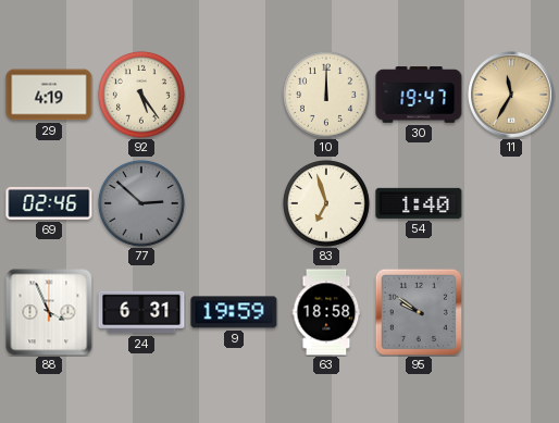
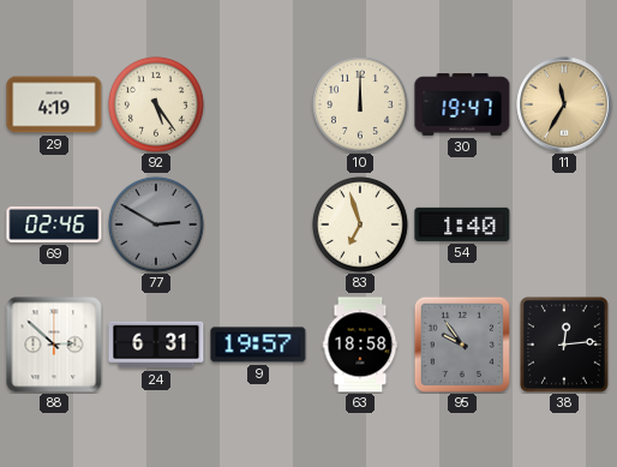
77: 2:52 -> 2:50 (156, 224)
88: 3:56 -> 2:52 (54, 345)
9: 19:59 -> 19:57 (258, 345)
95: 9:51 -> 9:54 (461, 343)
38: none -> 12:14 (564, 345)
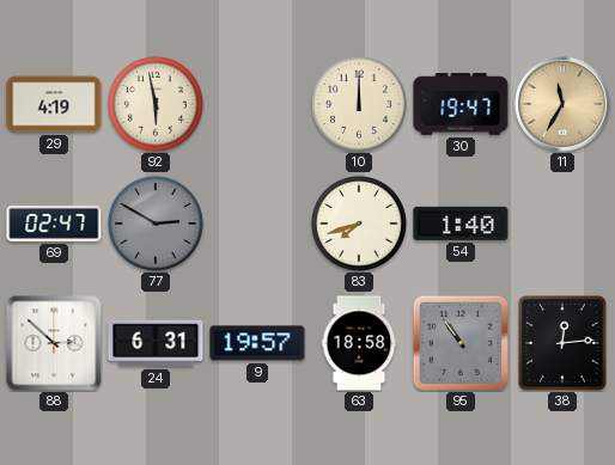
92: 5:24 -> 5:58 (156, 104)
69: 02:46 -> 02:47 (54, 224)
83: 6:57 -> 7:42 (359, 224)
95: 9:54 -> 10:54 (459, 342)
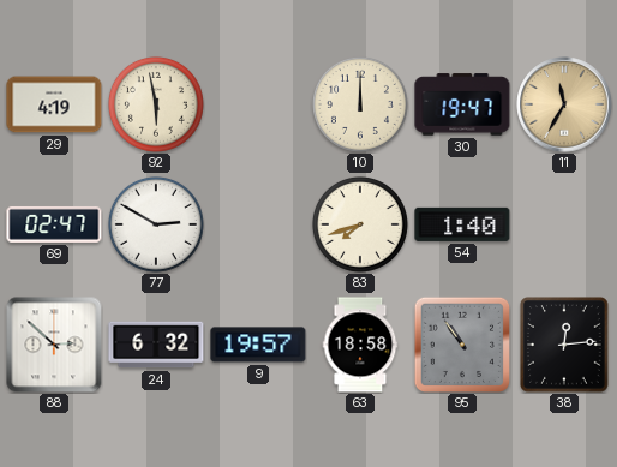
77 dial: grey -> white (156, 224)
24: 6:31 -> 6:32 (156, 345)
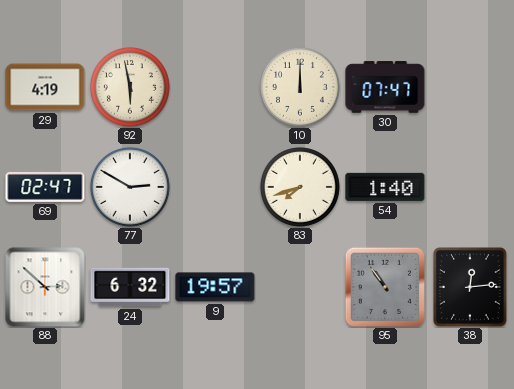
30: 19:47 -> 07:47 (385, 87)
11: 11:35 -> none (564, 104)
63: 18:58 -> none (360, 345)
